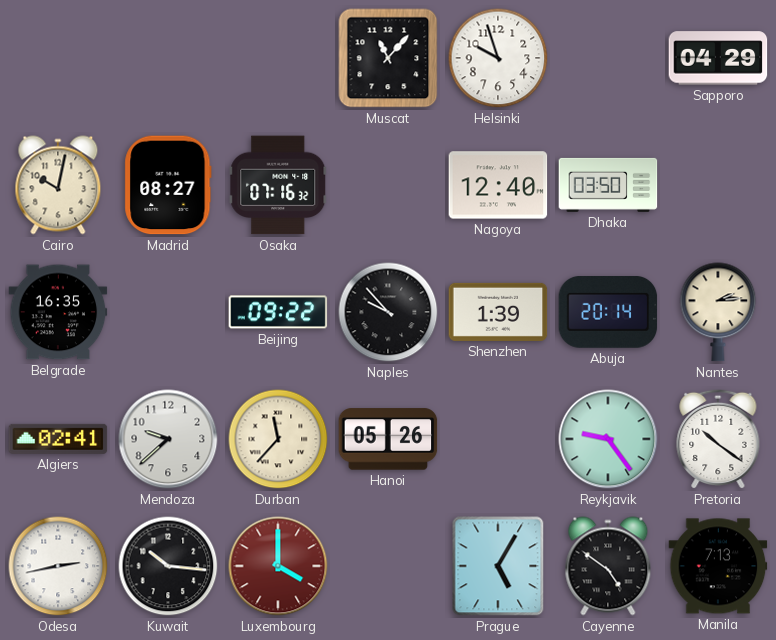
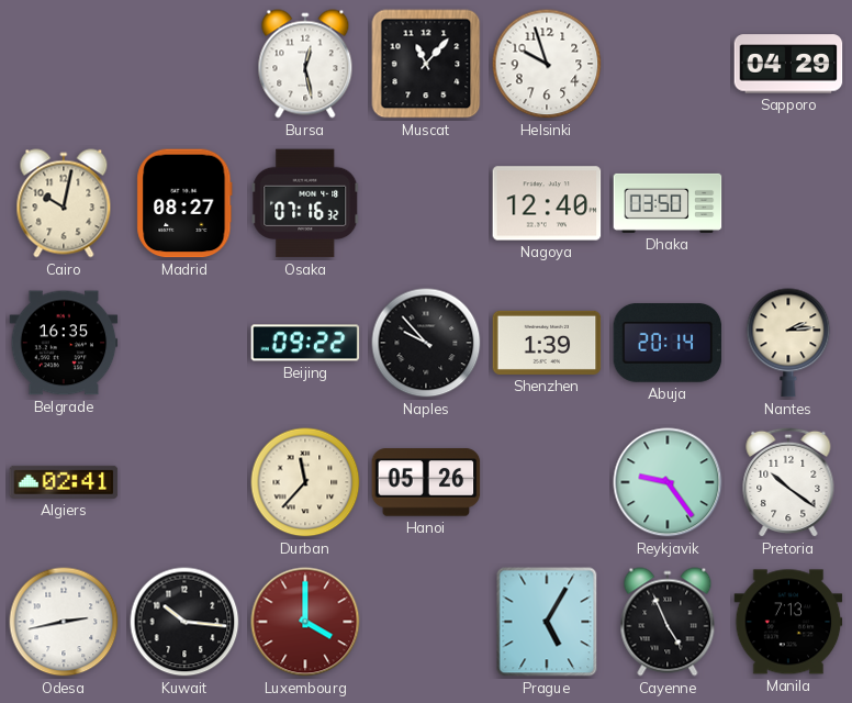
Bursa: none -> 12:28 (305, 64)
Mendoza: 9:38 -> none (168, 439)
Cayenne: 4:51 -> 4:56 (668, 622)
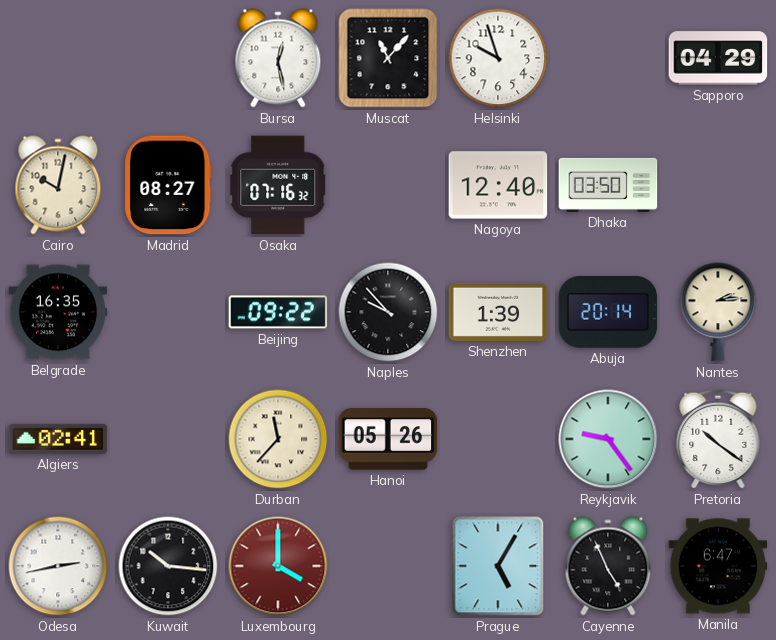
Manila: 7:13 -> 6:47 (718, 566)
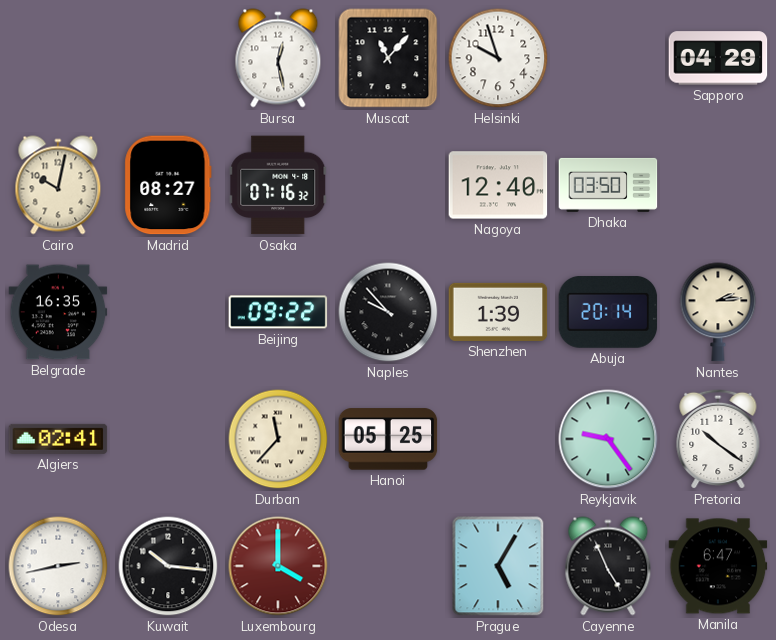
Hanoi: 05:26 -> 05:25 (388, 439)
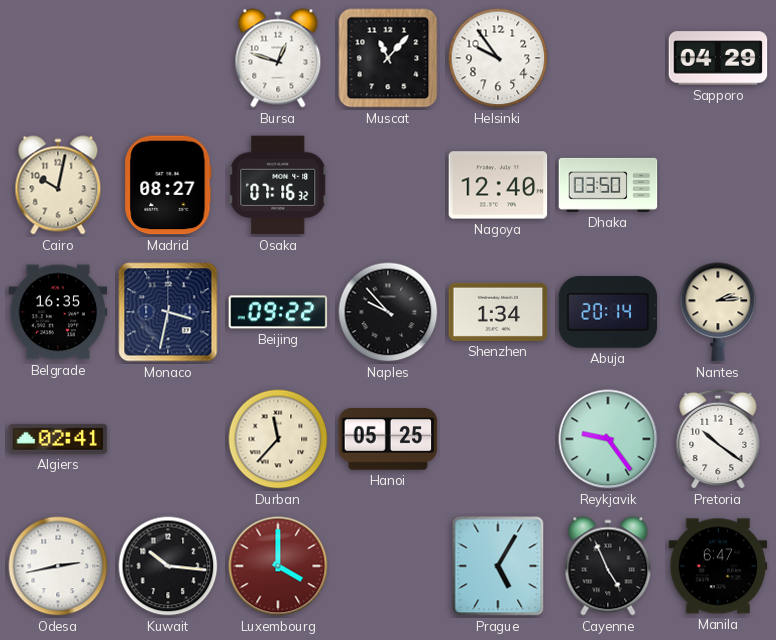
Bursa: 12:28 -> 12:48 (278, 58)
Helsinki: 9:57 -> 9:54 (498, 58)
Monaco: none -> 3:32 (168, 312)
Shenzhen: 1:39 -> 1:34 (498, 312)
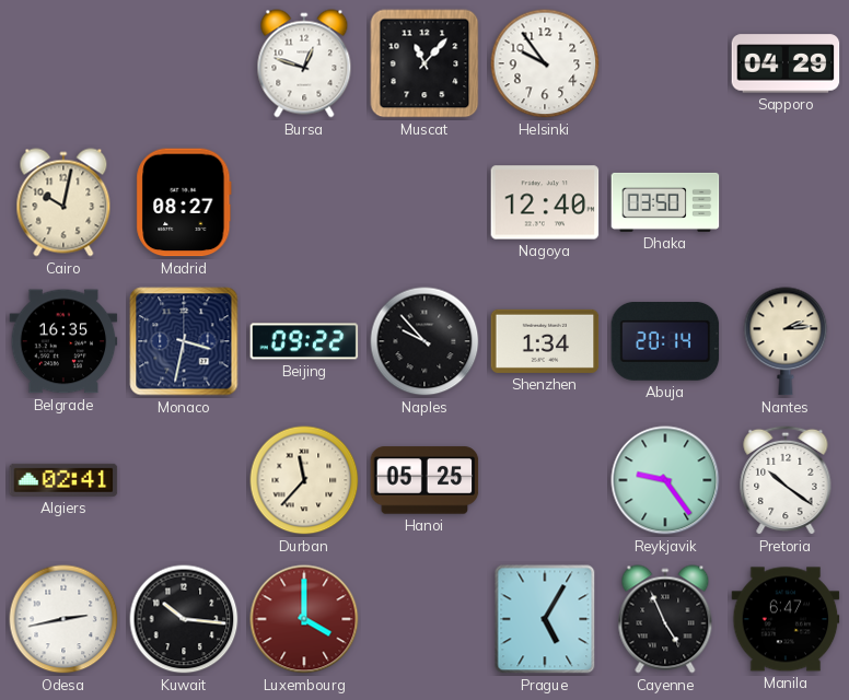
Osaka: 07:16 -> none (278, 185)
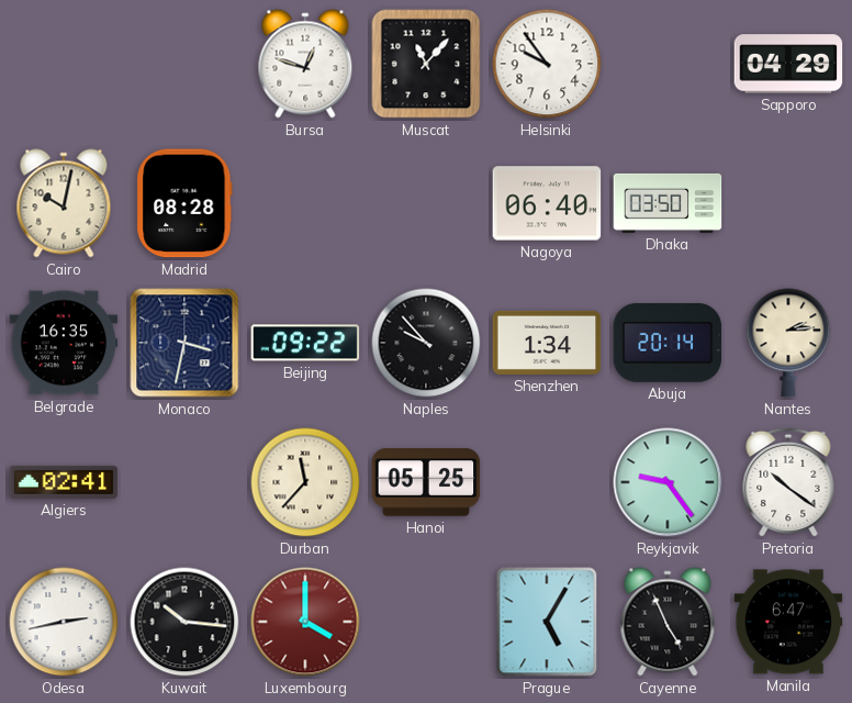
Madrid: 08:27 -> 08:28 (184, 203)
Nagoya: 12:40 -> 06:40 (547, 203)
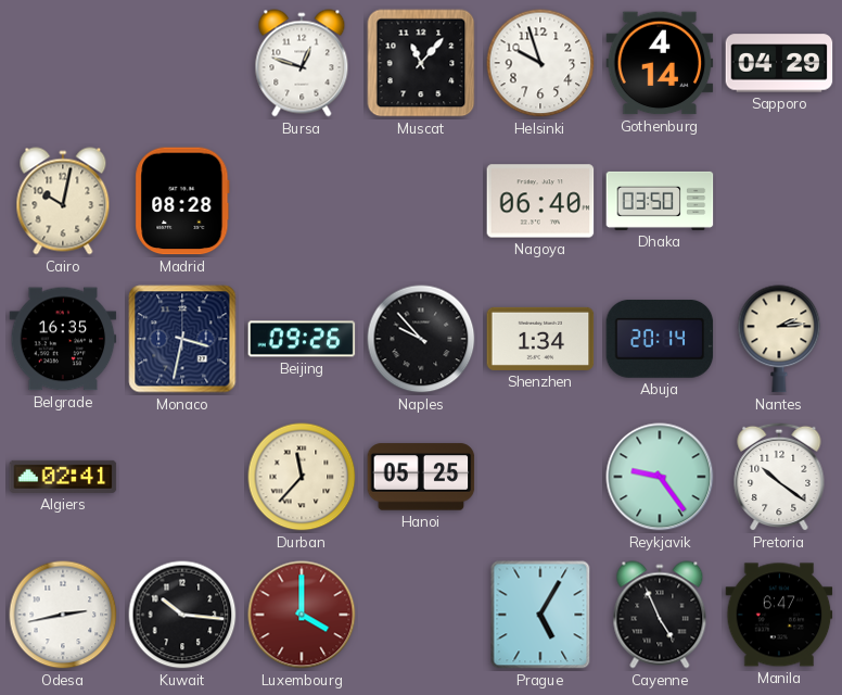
Helsinki: 9:54 -> 9:57 (540, 63)
Gothenburg: none -> 4:14 (660, 63)
Beijing: 09:22 -> 09:26 (302, 339)
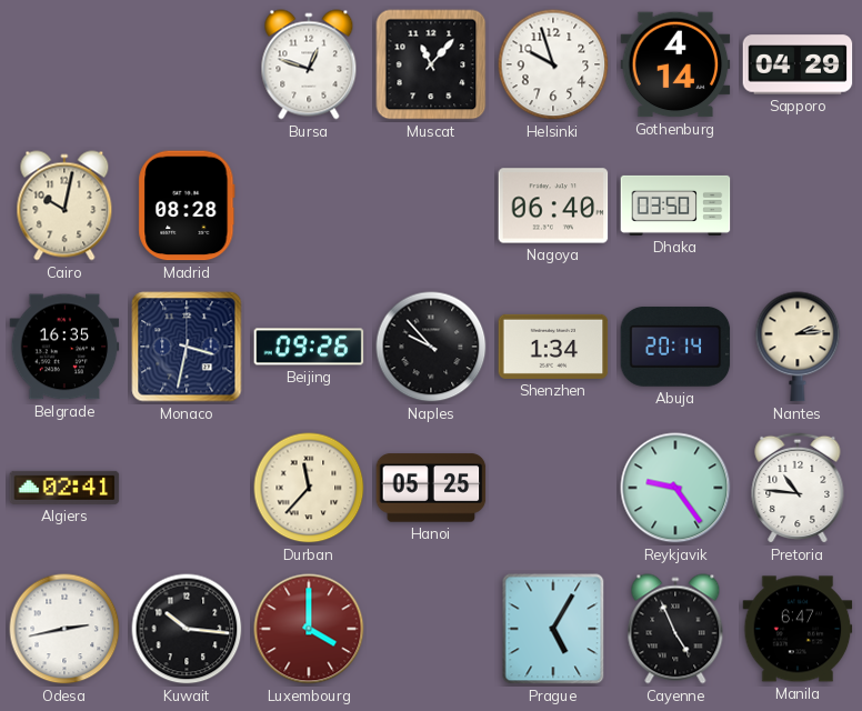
Pretoria: 10:21 -> 10:46 (798, 488)
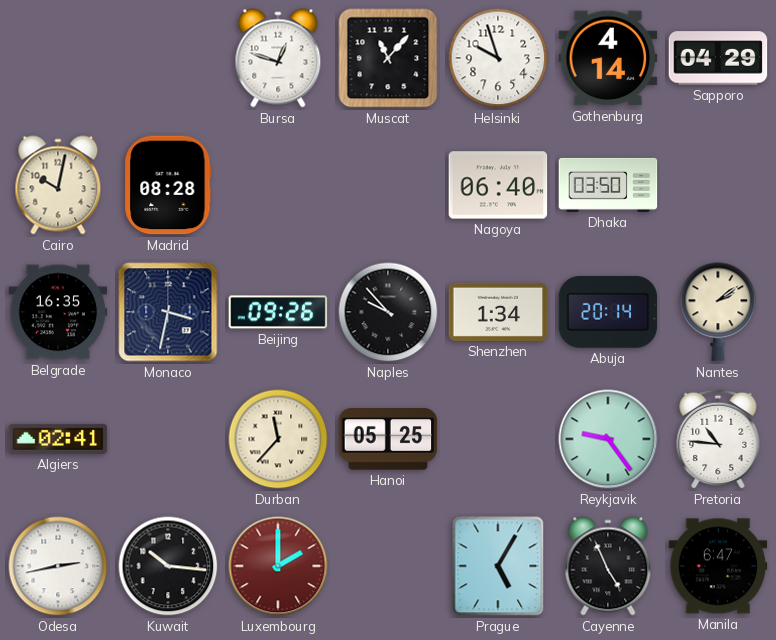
Nantes: 2:14 -> 2:09 (718, 312)
Luxembourg: 4:00 -> 2:00 (278, 566)
